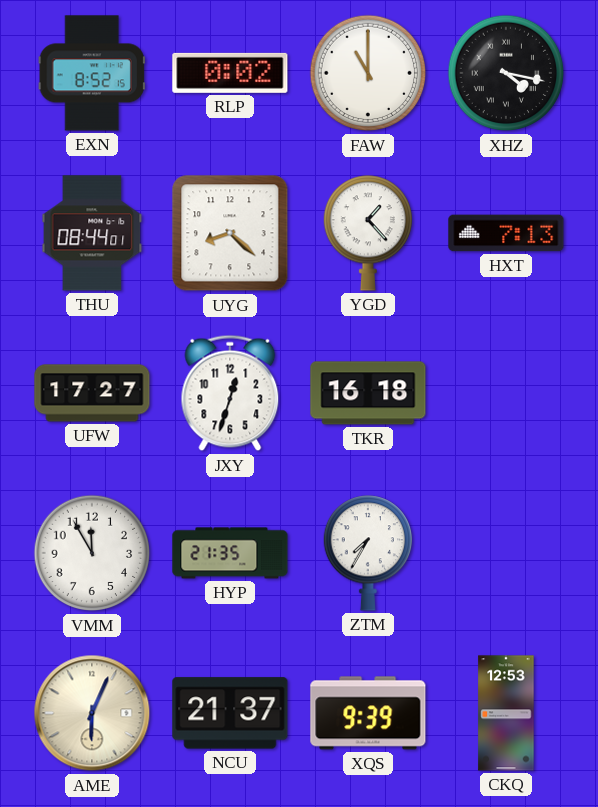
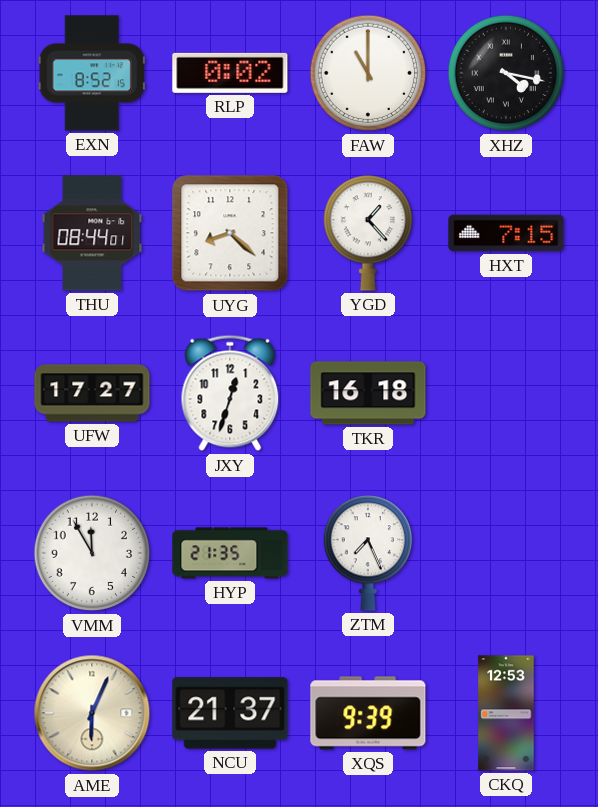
HXT: 7:13 -> 7:15 (506, 233)
ZTM: 7:35 -> 7:26 (367, 553)
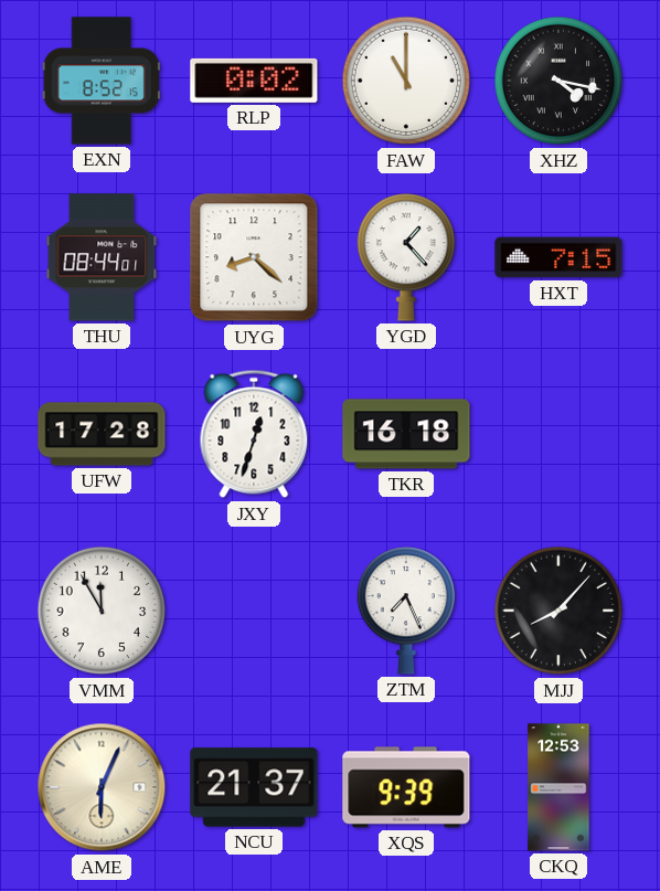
UFW: 17:27 -> 17:28 (102, 434)
HYP: 21:35 -> none (230, 553)
MJJ: none -> 8:07 (558, 611)
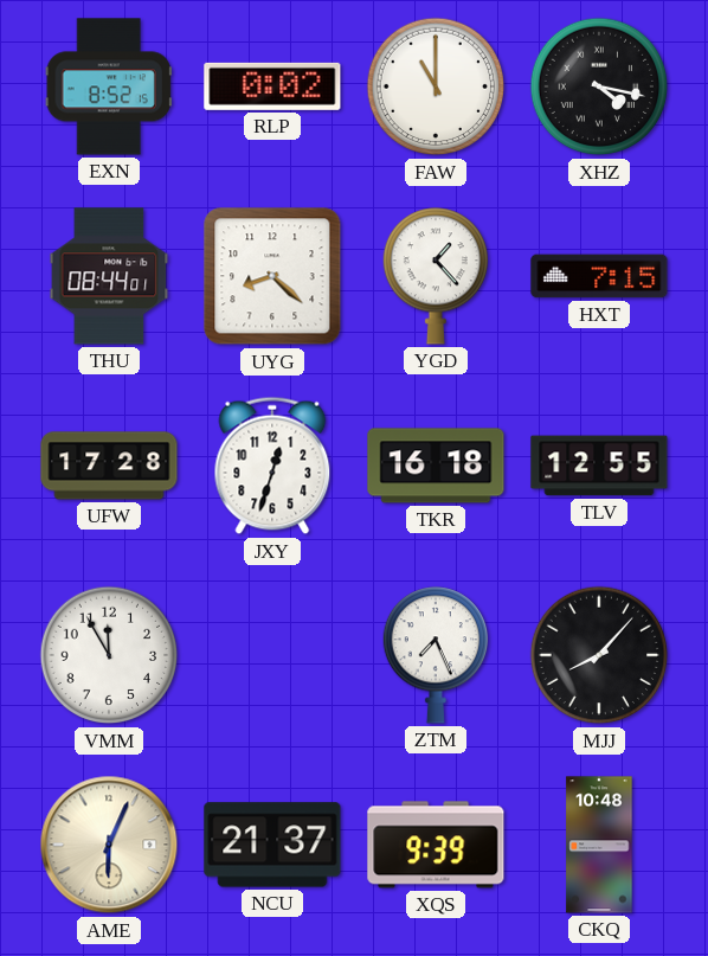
TLV: none -> 12:55 (599, 466)
CKQ: 12:53 -> 10:48 (599, 845)
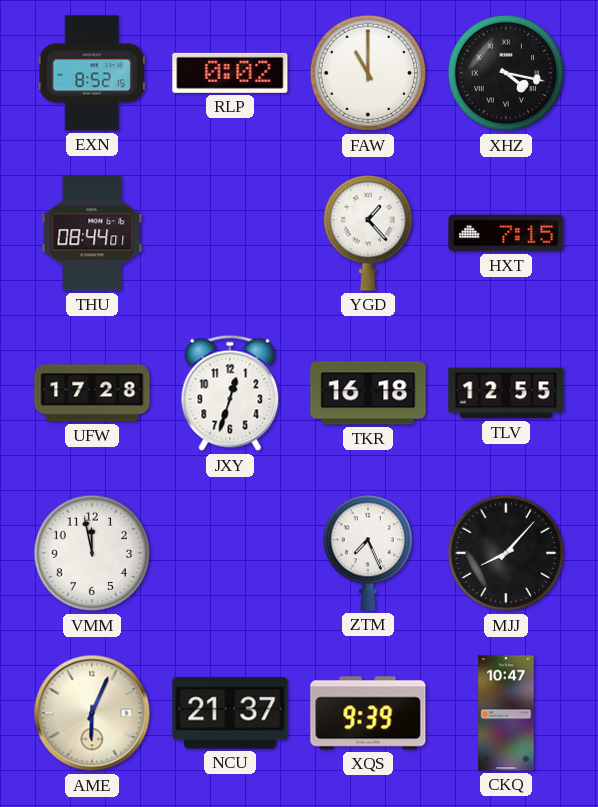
UYG: 8:22 -> none (272, 276)
VMM: 11:55 -> 11:58 (92, 553)
CKQ: 10:48 -> 10:47 (506, 713)
